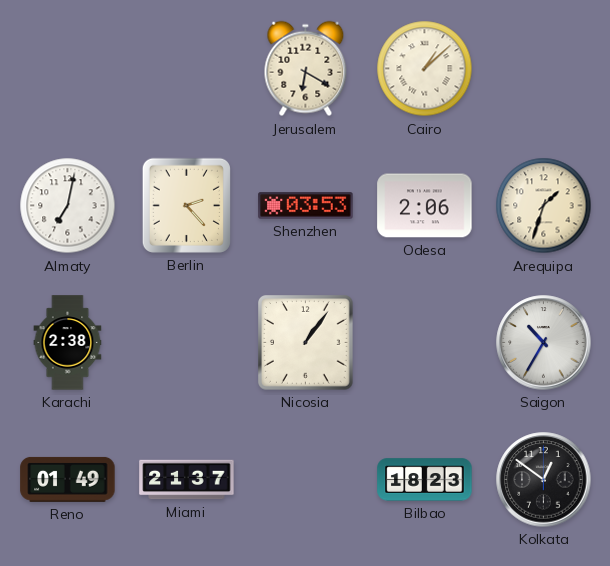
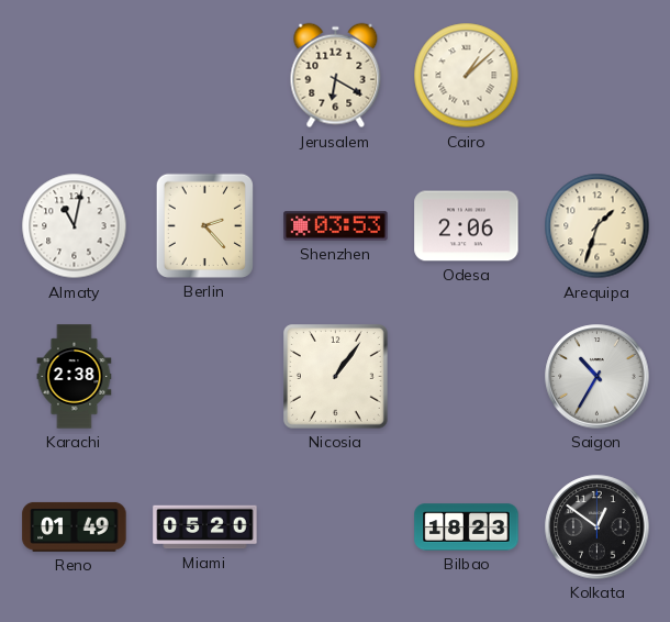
Almaty: 7:02 -> 11:02 (75, 226)
Miami: 21:37 -> 05:20 (205, 527)
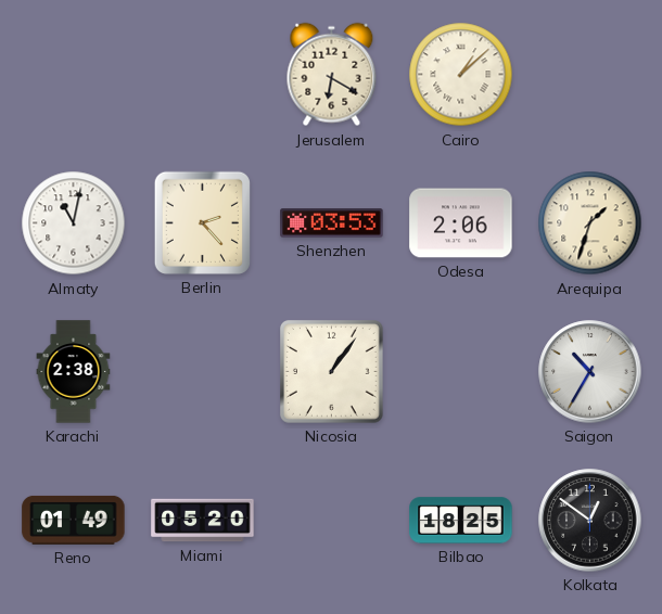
Bilbao: 18:23 -> 18:25 (461, 521)
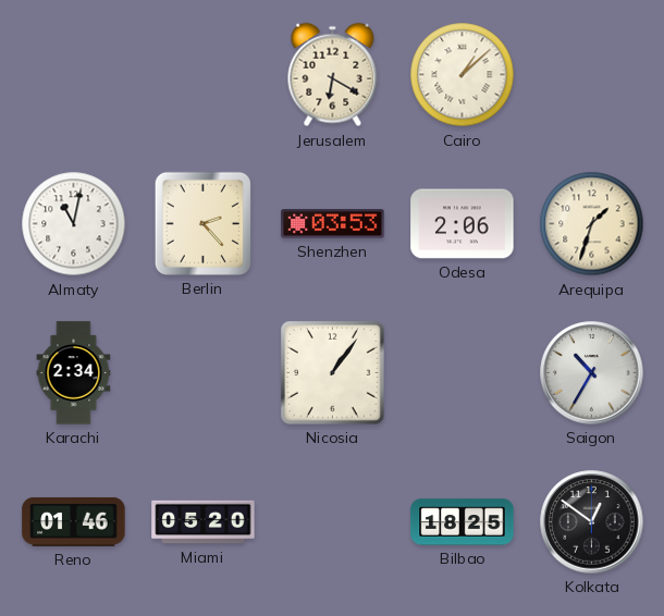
Karachi: 2:38 -> 2:34 (74, 373)
Reno: 01:49 -> 01:46 (74, 521)
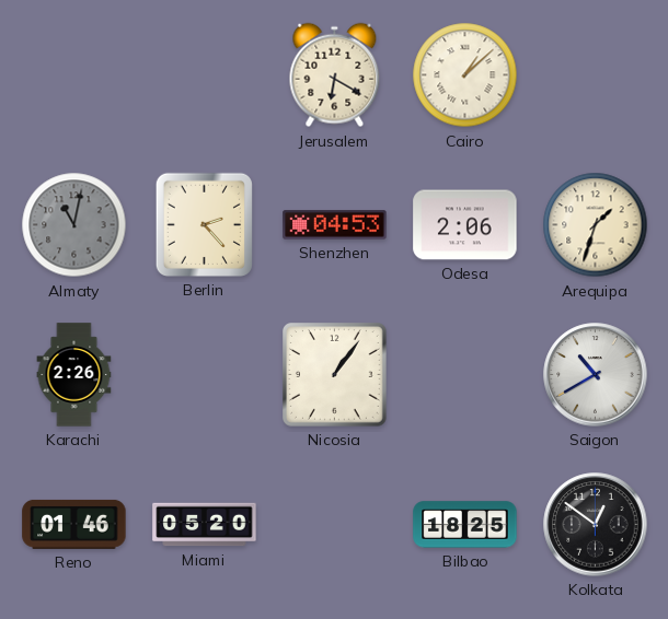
Almaty dial: white -> grey (74, 225)
Shenzhen: 03:53 -> 04:53 (335, 225)
Karachi: 2:34 -> 2:26 (74, 375)
Saigon: 10:35 -> 10:40 (596, 375)
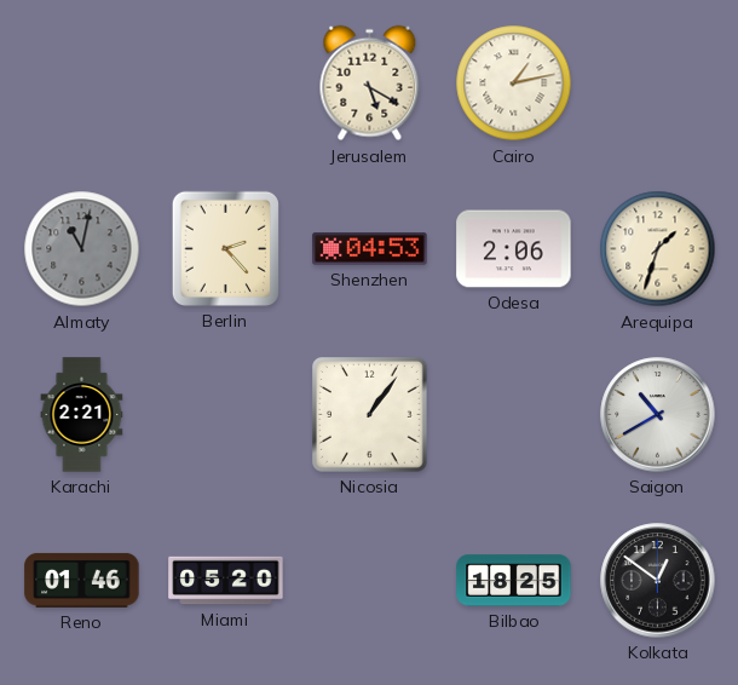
Jerusalem: 6:20 -> 5:20 (370, 84)
Cairo: 1:08 -> 1:13 (514, 84)
Karachi: 2:26 -> 2:21 (82, 415)
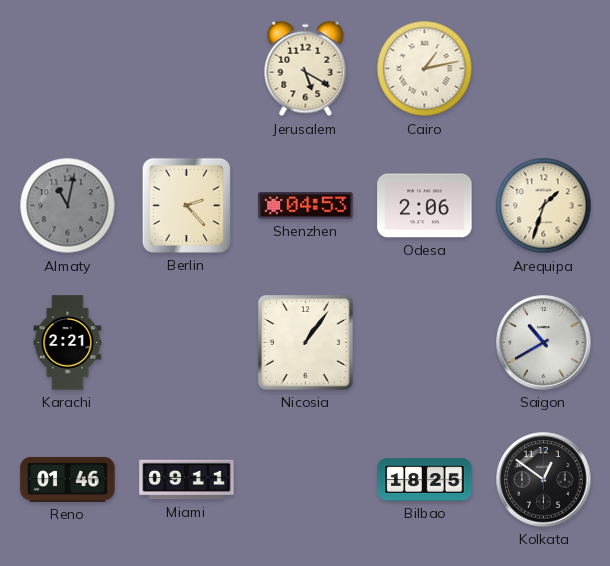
Miami: 05:20 -> 09:11 (187, 480)
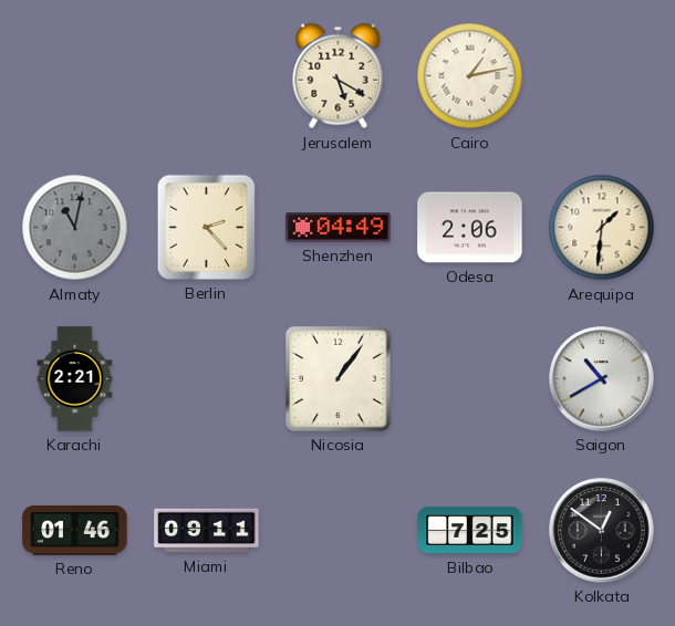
Shenzhen: 04:53 -> 04:49 (339, 228)
Arequipa: 1:33 -> 1:31 (602, 228)
Bilbao: 18:25 -> 7:25 (470, 531)
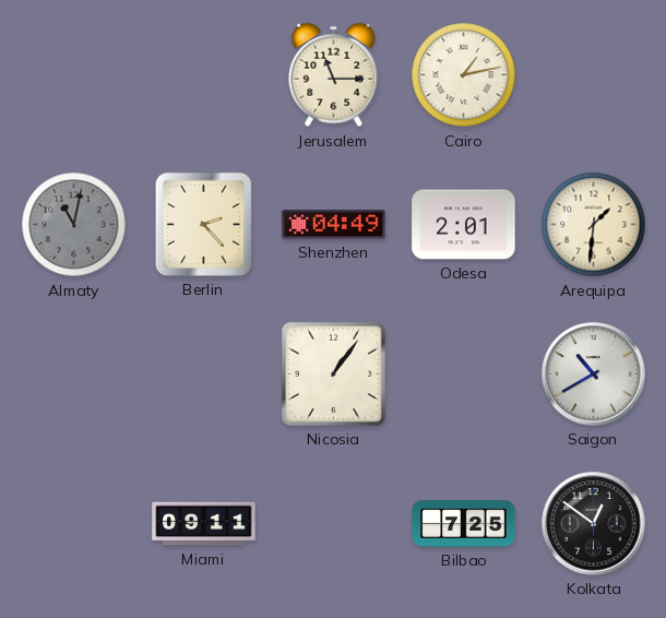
Jerusalem: 5:20 -> 11:15 (334, 75)
Odesa: 2:06 -> 2:01 (464, 225)
Karachi: 2:21 -> none (75, 379)
Reno: 01:46 -> none (75, 530)
